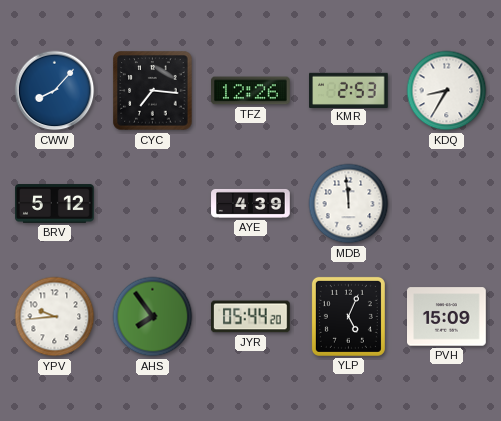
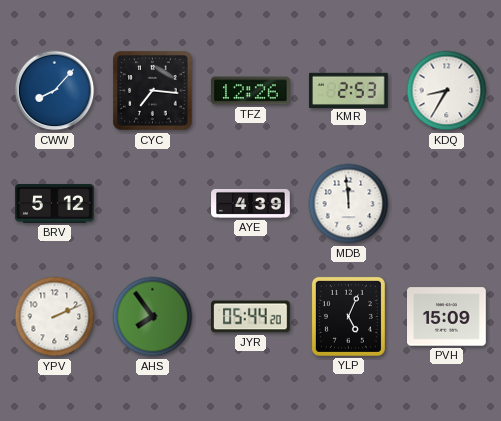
YPV: 9:44 -> 2:11 (55, 317)
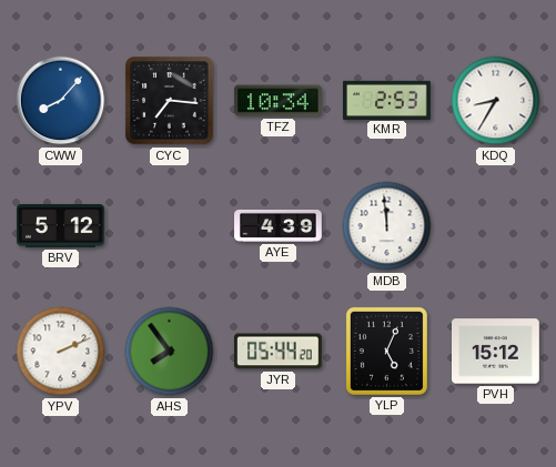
TFZ: 12:26 -> 10:34 (279, 101)
PVH: 15:09 -> 15:12 (496, 352)
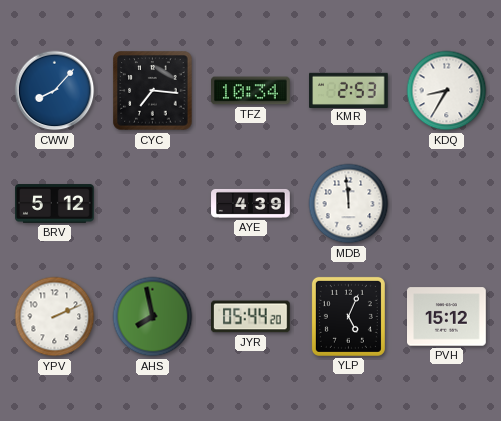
AHS: 7:54 -> 7:58 (153, 317)
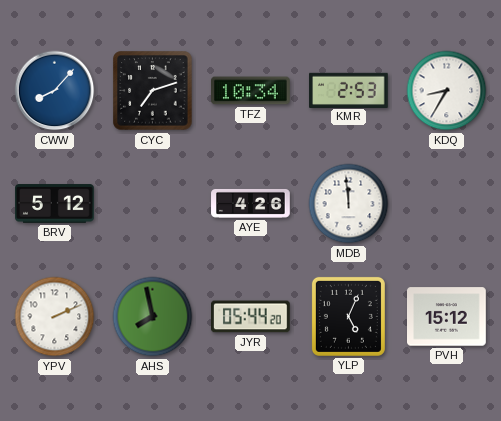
CYC: 7:16 -> 7:12 (153, 91)
AYE: 4:39 -> 4:26 (251, 203)
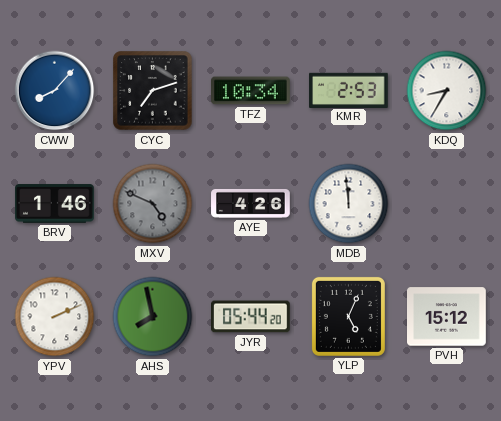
BRV: 5:12 -> 1:46 (55, 204)
MXV: none -> 4:49 (153, 204)
